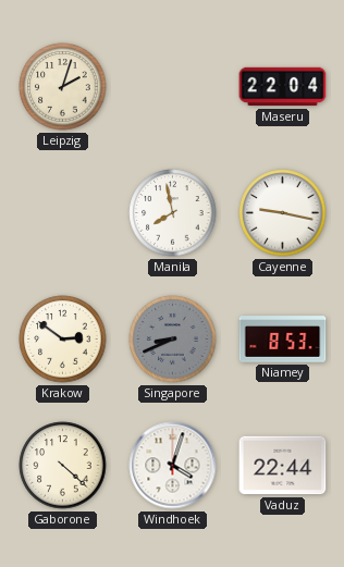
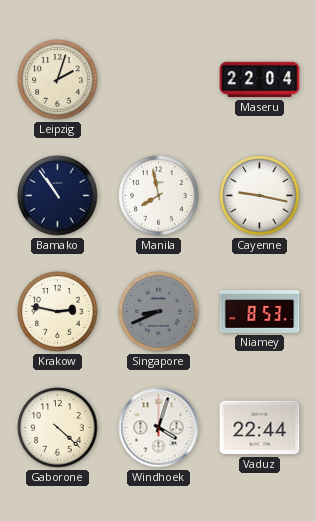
Bamako: none -> 10:54 (58, 196)
Krakow: 2:51 -> 2:47 (58, 312)
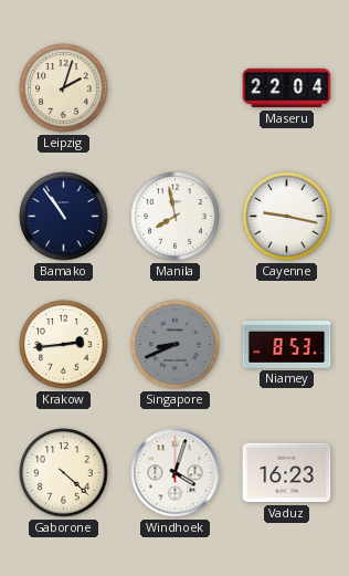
Krakow: 2:47 -> 2:44 (64, 345)
Vaduz: 22:44 -> 16:23 (287, 473)
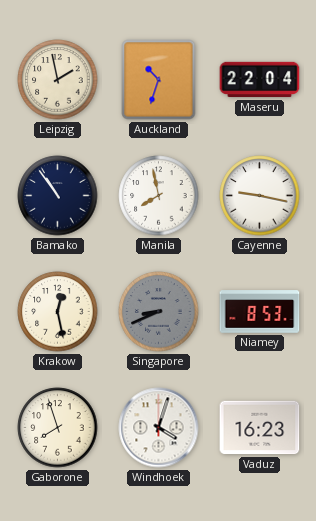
Leipzig: 2:03 -> 1:58 (58, 80)
Auckland: none -> 10:33 (159, 80)
Krakow: 2:44 -> 12:28 (58, 312)
Gaborone: 4:22 -> 7:57 (58, 428)
